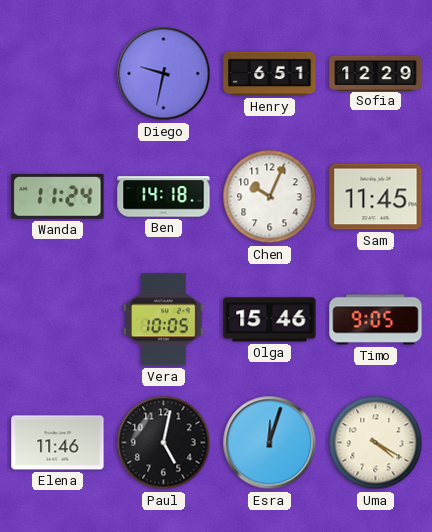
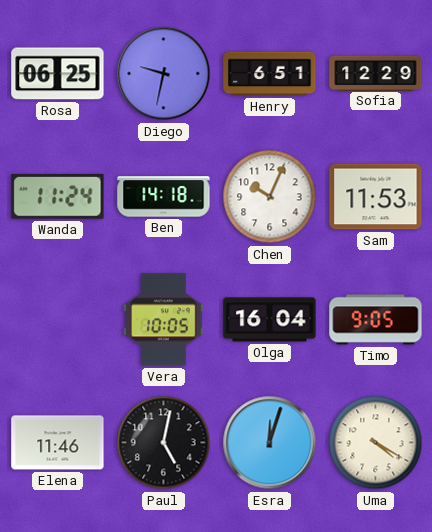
Rosa: none -> 06:25 (58, 74)
Sam: 11:45 -> 11:53 (376, 197)
Olga: 15:46 -> 16:04 (270, 320)
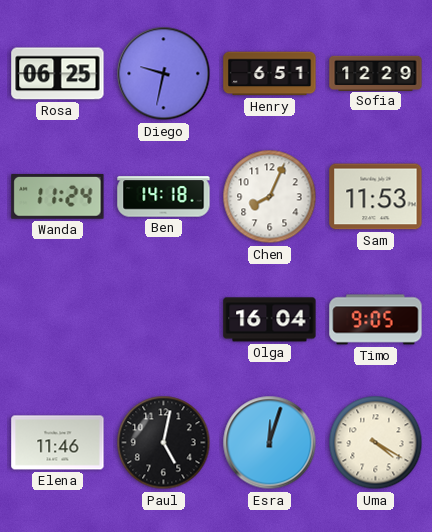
Chen: 10:04 -> 8:04 (270, 197)
Vera: 10:05 -> none (164, 320)
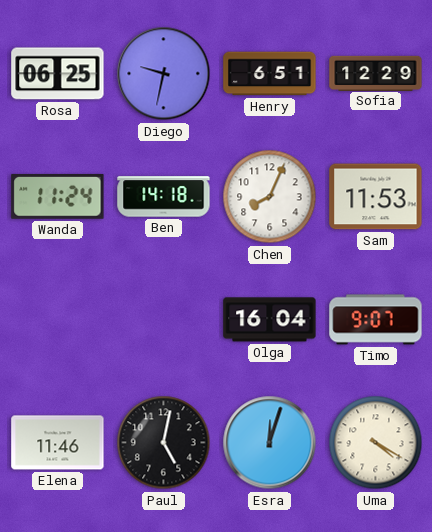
Timo: 9:05 -> 9:07 (376, 320)
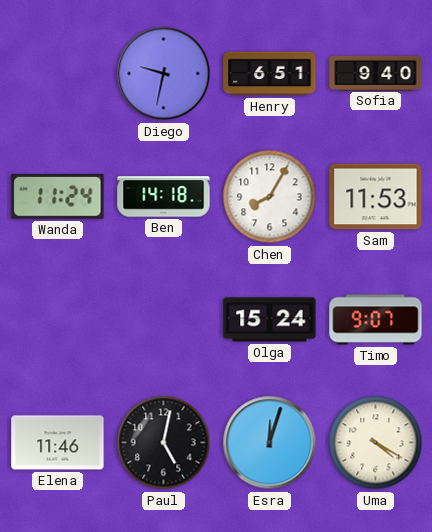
Rosa: 06:25 -> none (58, 74)
Sofia: 12:29 -> 9:40 (376, 73)
Chen: 8:04 -> 8:05 (270, 197)
Olga: 16:04 -> 15:24 (270, 320)
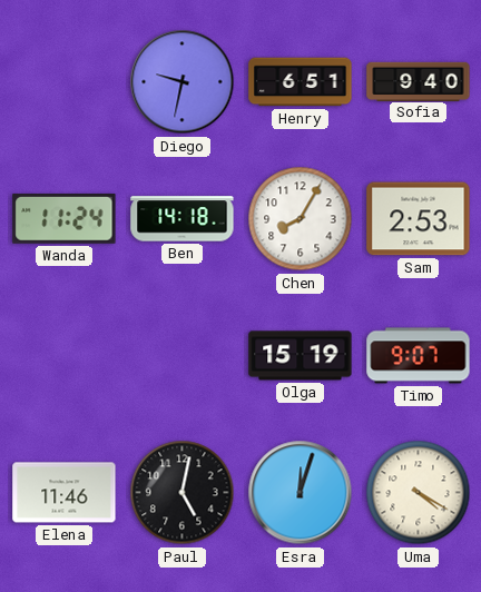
Sam: 11:53 -> 2:53 (419, 219)
Olga: 15:24 -> 15:19 (301, 356)
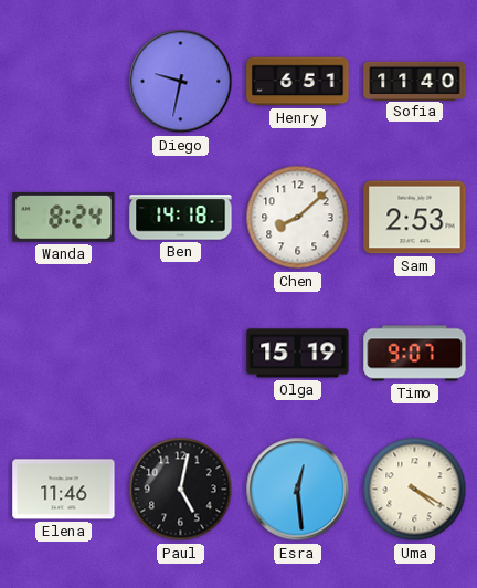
Sofia: 9:40 -> 11:40 (415, 81)
Wanda: 11:24 -> 8:24 (64, 217)
Chen: 8:05 -> 8:08 (298, 218)
Esra: 12:03 -> 12:29 (298, 490)
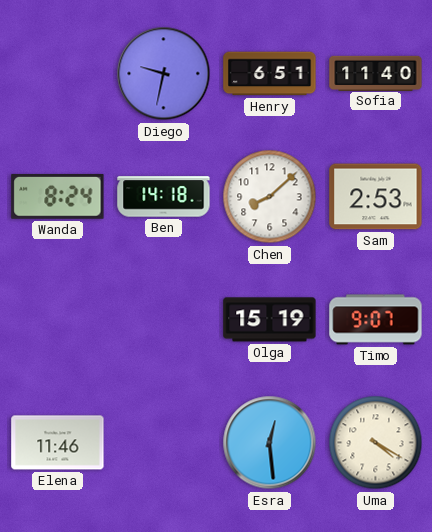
Paul: 5:02 -> none (181, 490)
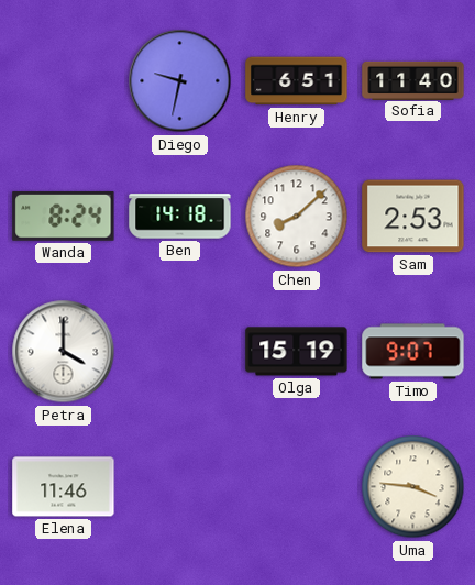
Petra: none -> 4:00 (64, 352)
Esra: 12:29 -> none (270, 443)
Uma: 4:20 -> 3:46 (413, 487)
